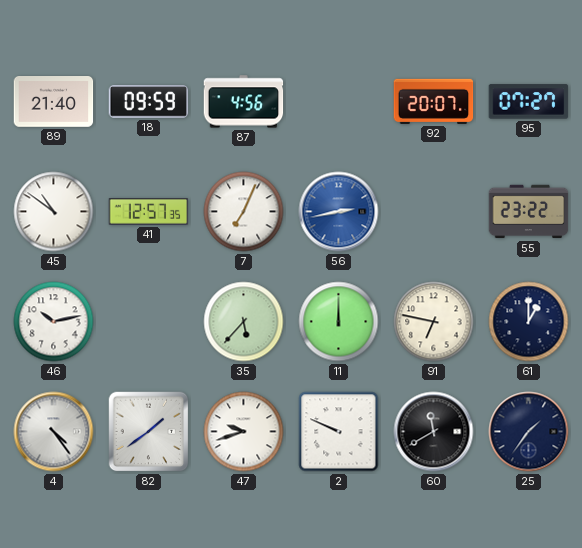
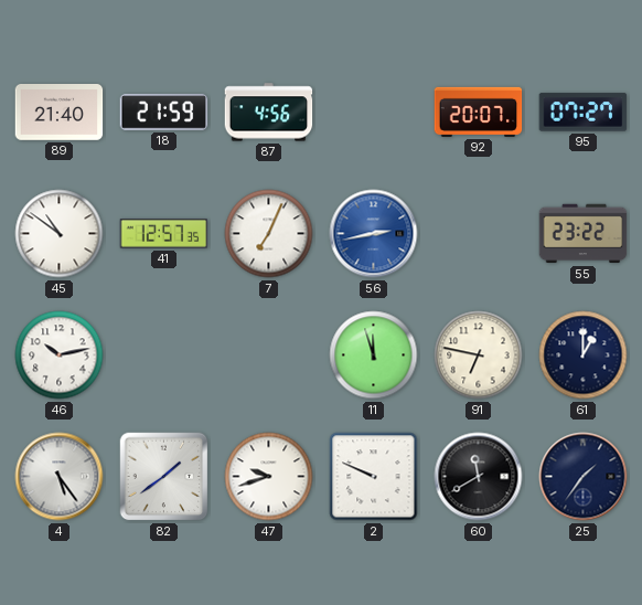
18: 09:59 -> 21:59 (164, 113)
35: 5:37 -> none (244, 322)
11: 12:00 -> 11:57 (374, 355)
4: 4:24 -> 5:24 (60, 477)
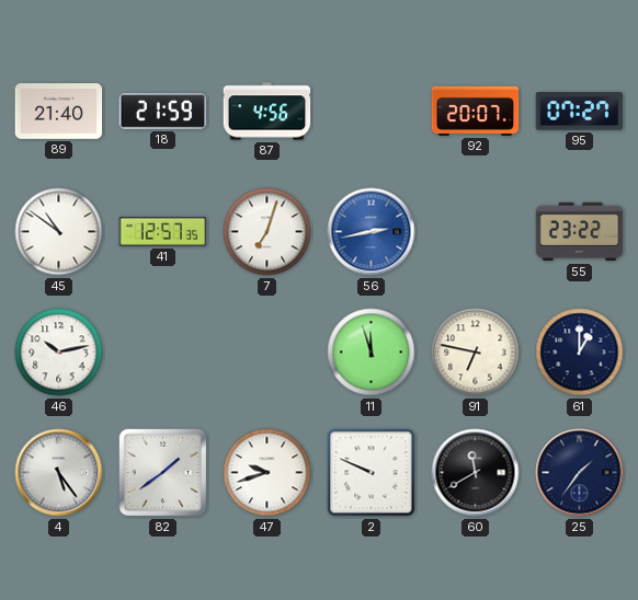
7: 7:04 -> 7:03 (267, 232)
